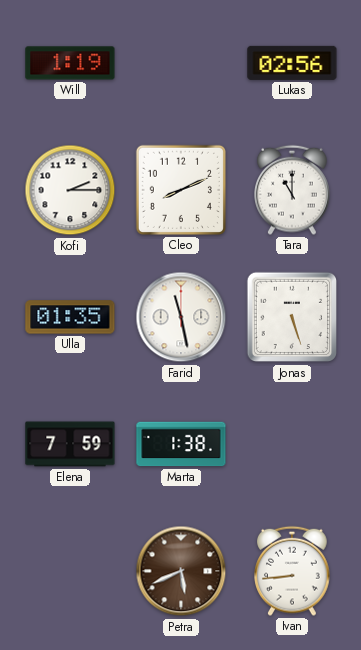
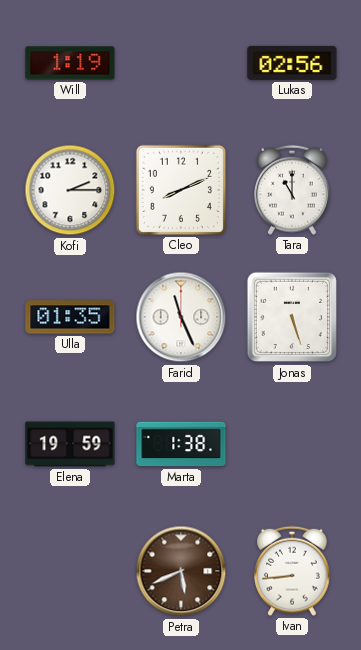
Farid: 11:28 -> 11:26 (181, 317)
Elena: 7:59 -> 19:59 (70, 444)
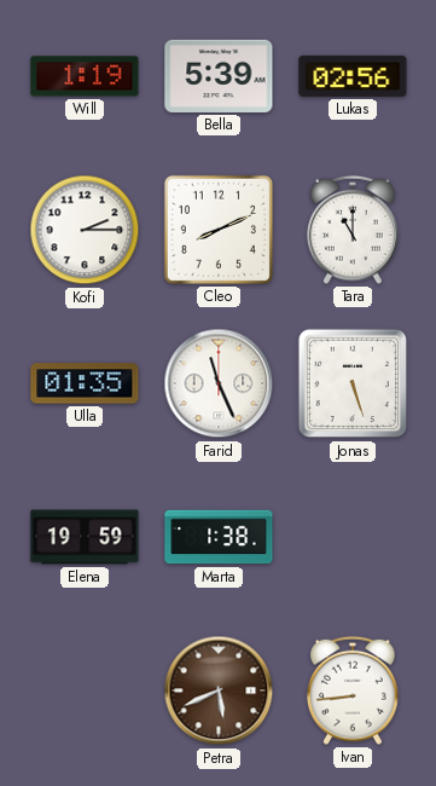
Bella: none -> 5:39 (219, 76)
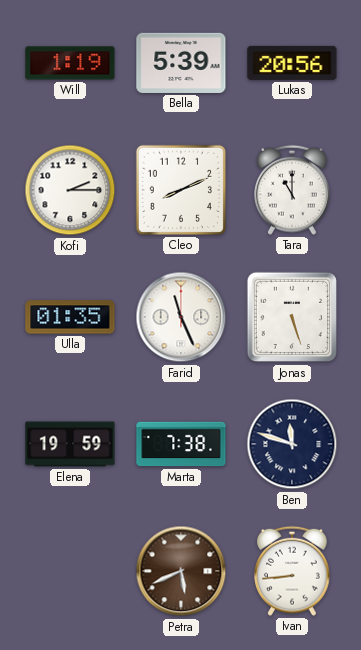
Lukas: 02:56 -> 20:56 (292, 63)
Marta: 1:38 -> 7:38 (181, 444)
Ben: none -> 11:48 (292, 444)
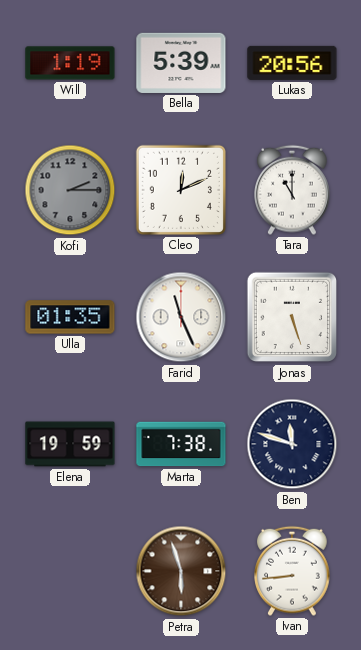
Kofi dial: white -> grey (70, 190)
Cleo: 8:11 -> 12:11 (181, 190)
Petra: 5:41 -> 5:57 (181, 571)
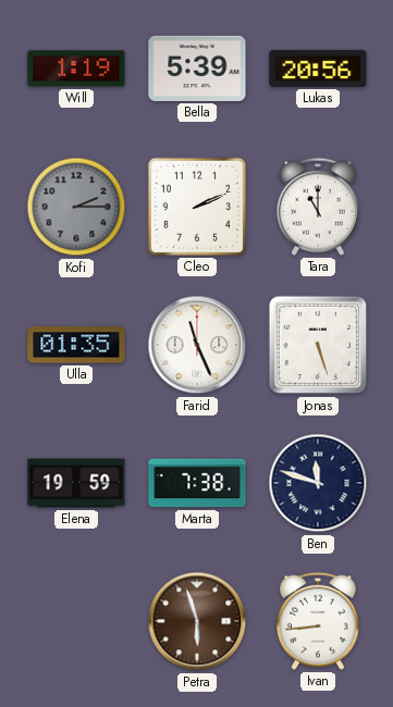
Cleo: 12:11 -> 2:11 (197, 207)
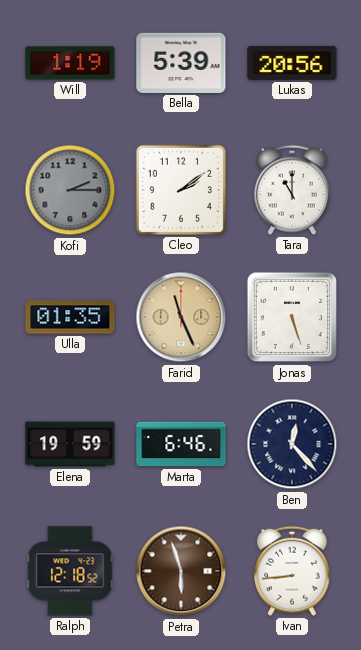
Cleo: 2:11 -> 2:09 (181, 190)
Farid dial: white -> champagne (181, 317)
Marta: 7:38 -> 6:46 (181, 444)
Ben: 11:48 -> 12:23 (292, 444)
Ralph: none -> 12:18 (70, 571)
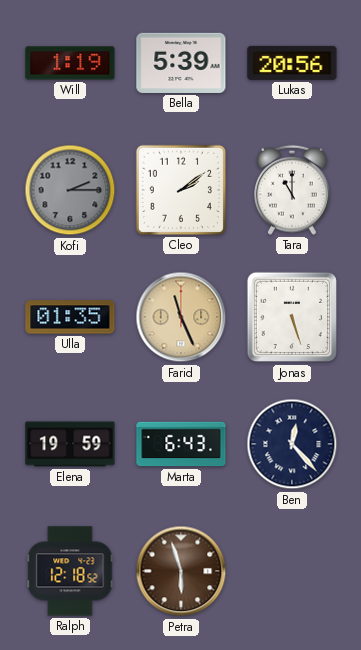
Marta: 6:46 -> 6:43 (181, 444)
Ivan: 8:44 -> none (293, 571)
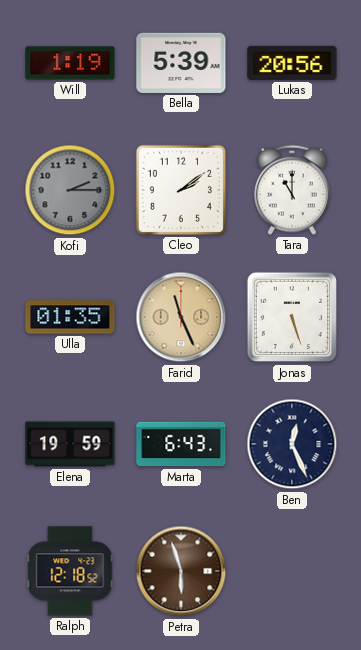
Ben: 12:23 -> 12:26 (292, 444)
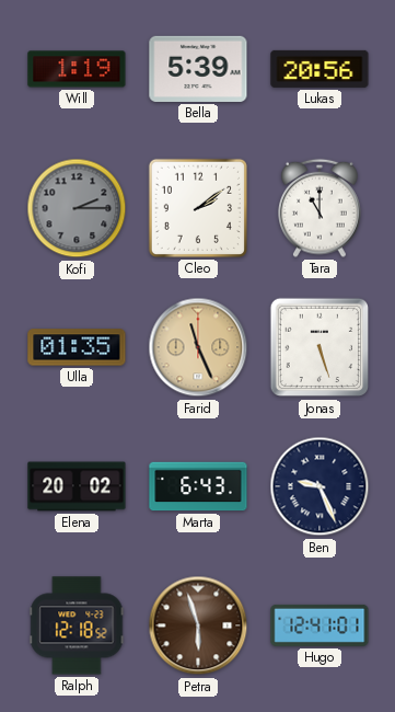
Elena: 19:59 -> 20:02 (77, 486)
Ben: 12:26 -> 9:26 (320, 486)
Hugo: none -> 12:41 (320, 625)
